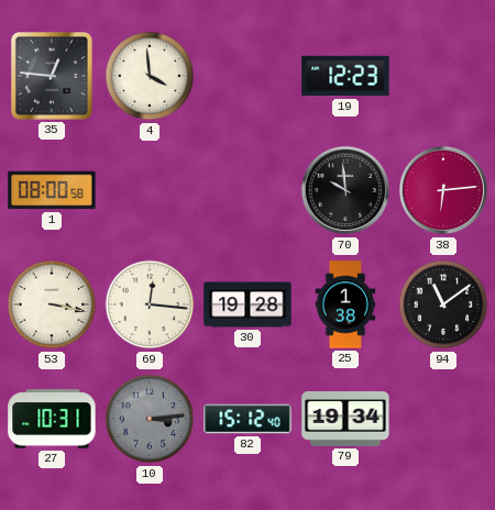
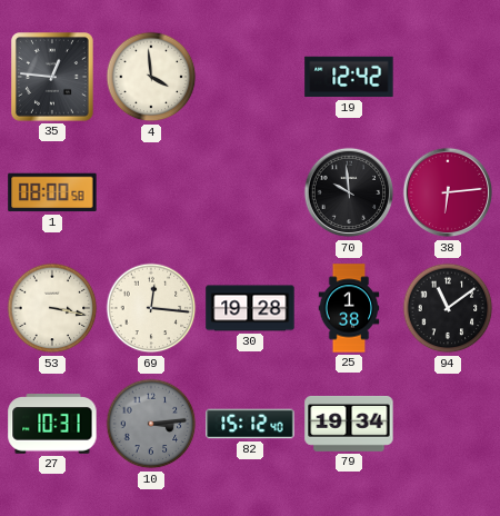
19: 12:23 -> 12:42 (349, 77)
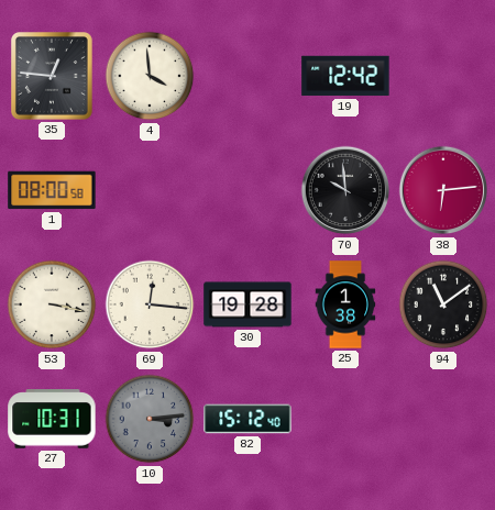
79: 19:34 -> none (349, 424)
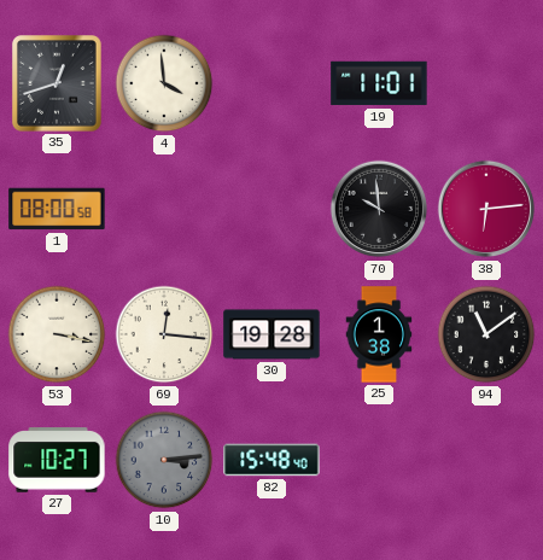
35: 12:46 -> 12:42 (58, 84)
19: 12:42 -> 11:01 (379, 83)
27: 10:31 -> 10:27 (57, 460)
82: 15:12 -> 15:48 (271, 460)
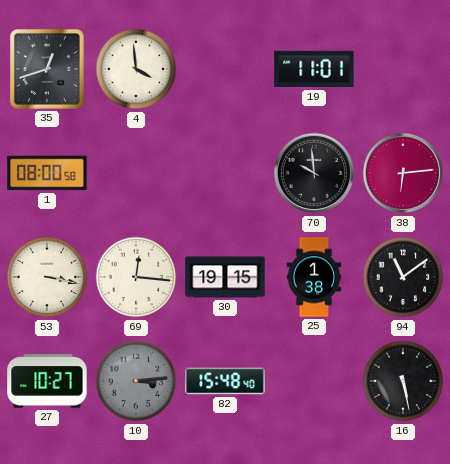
30: 19:28 -> 19:15 (225, 277)
16: none -> 5:28 (403, 381)
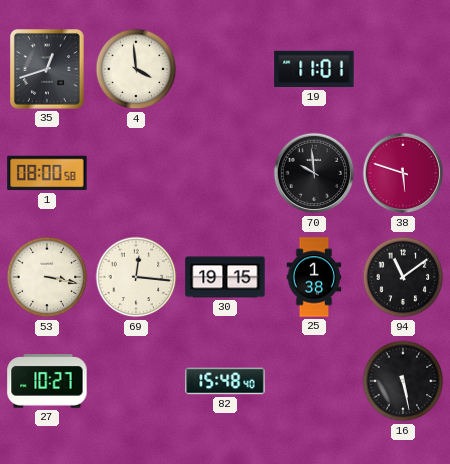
38: 6:14 -> 5:48 (403, 173)
10: 3:14 -> none (136, 381)
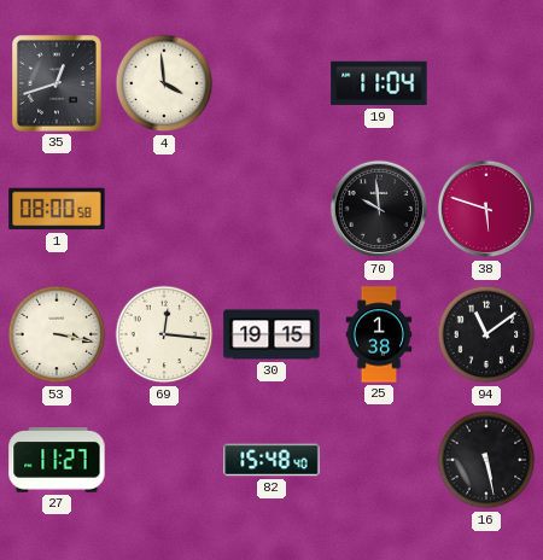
19: 11:01 -> 11:04 (379, 83)
27: 10:27 -> 11:27 (57, 460)
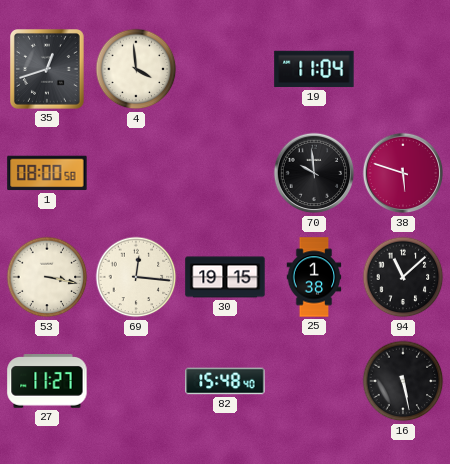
94: 11:09 -> 11:08 (403, 277)
